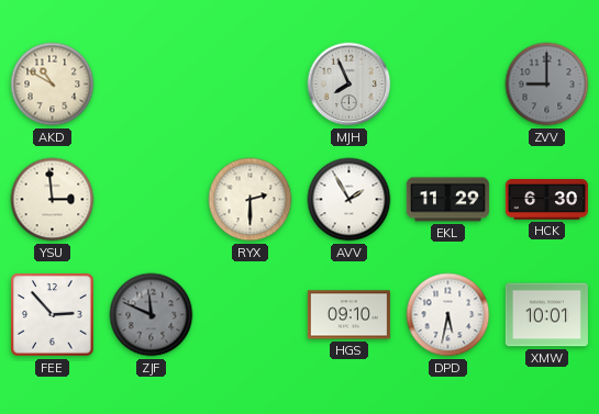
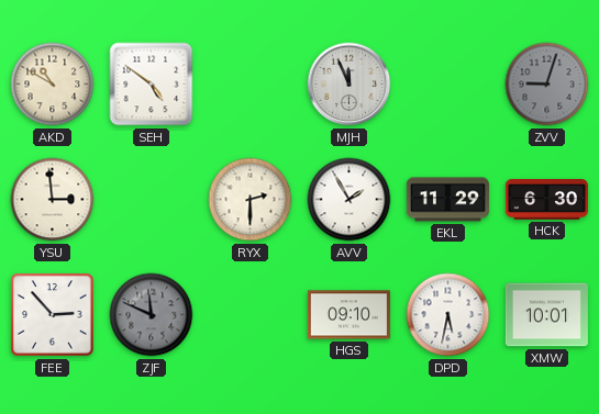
SEH: none -> 4:51 (152, 85)
MJH: 7:56 -> 11:56 (350, 85)
ZVV: 9:00 -> 9:03 (547, 85)
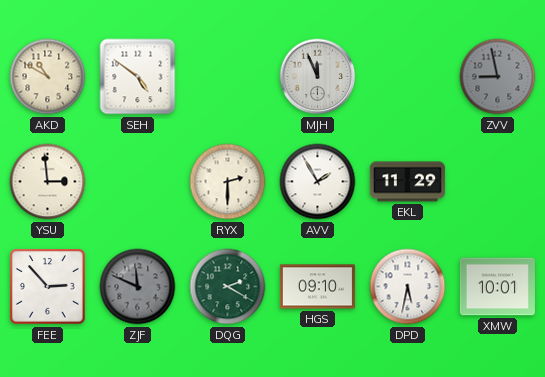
ZVV: 9:03 -> 8:58 (498, 77)
HCK: 6:30 -> none (546, 200)
DQG: none -> 2:20 (228, 287)
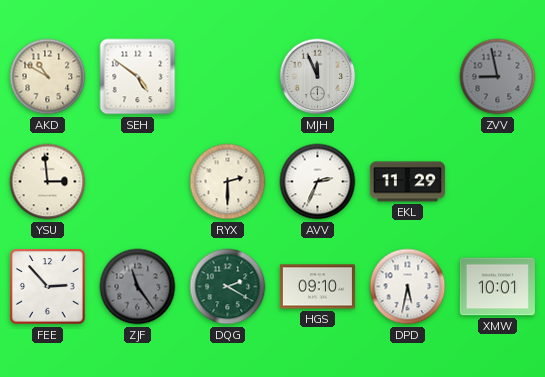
AVV: 1:55 -> 2:34 (318, 182)
ZJF: 11:49 -> 11:24 (138, 287)
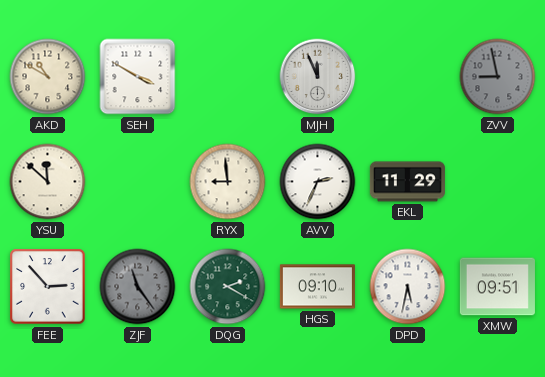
SEH: 4:51 -> 3:50 (138, 77)
YSU: 2:59 -> 11:52 (48, 182)
RYX: 2:30 -> 8:59 (228, 182)
XMW: 10:01 -> 09:51 (497, 287)
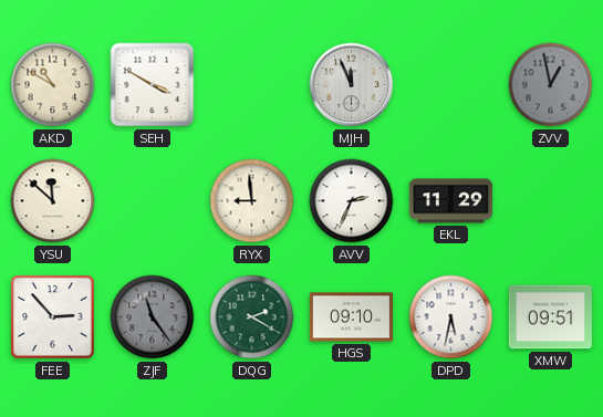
ZVV: 8:58 -> 12:58 (551, 85)
